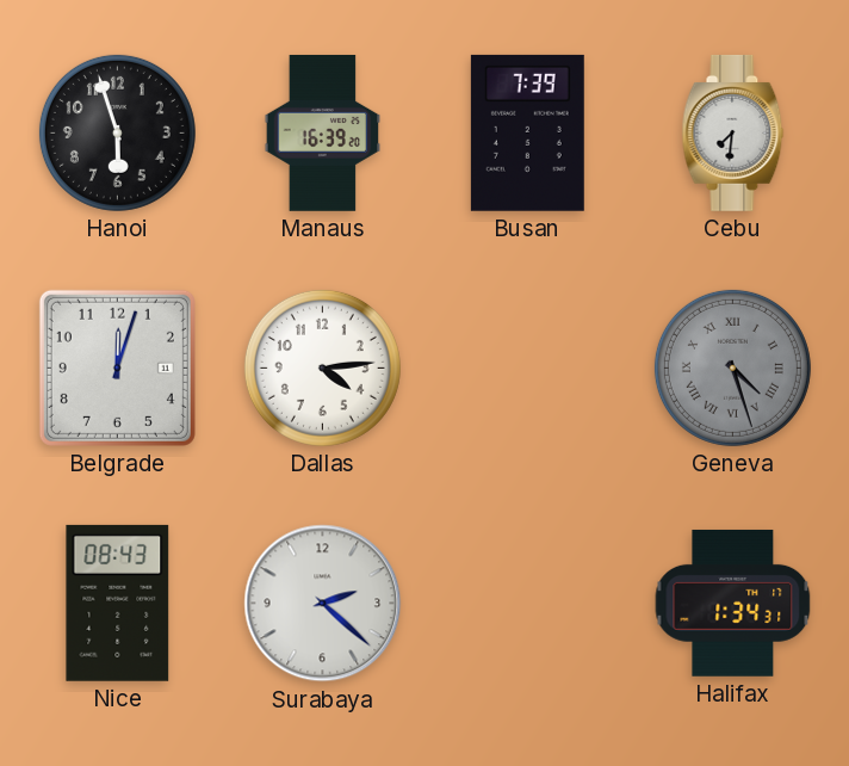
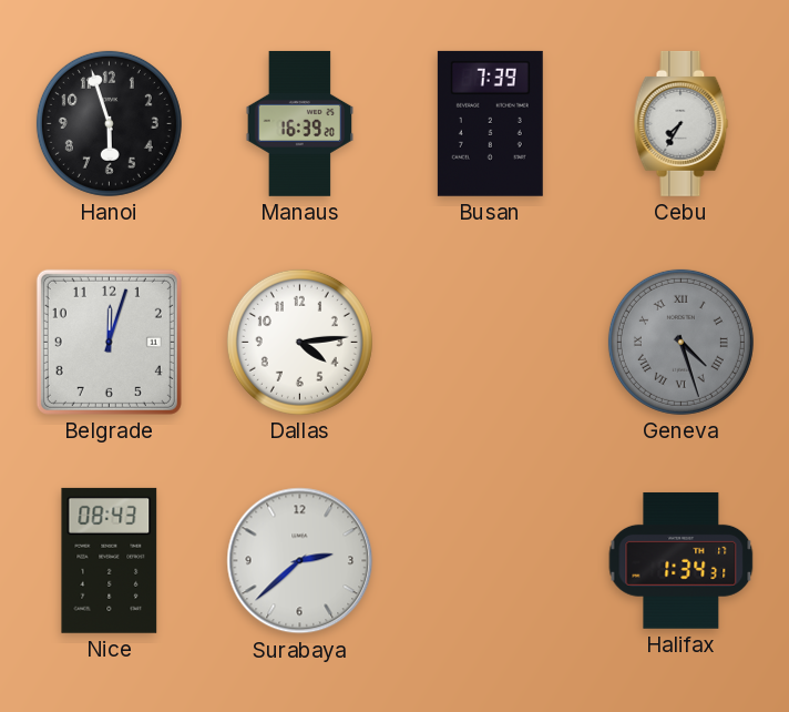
Cebu: 7:31 -> 7:35 (682, 123)
Surabaya: 2:22 -> 2:38 (300, 561)
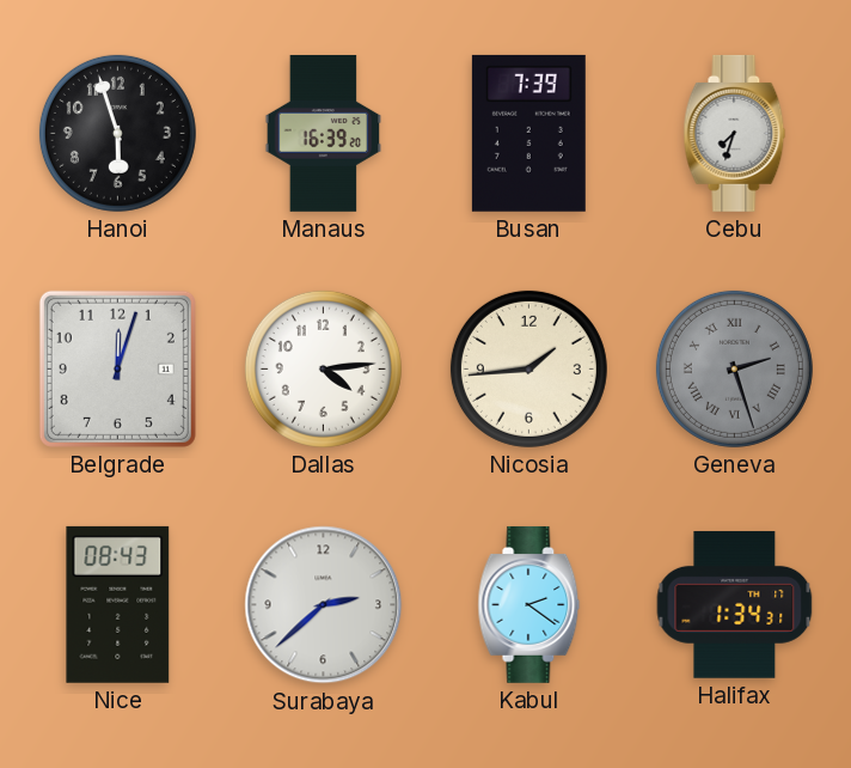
Cebu: 7:35 -> 7:33 (735, 133)
Nicosia: none -> 1:44 (528, 368)
Geneva: 4:27 -> 2:27 (734, 368)
Kabul: none -> 2:21 (529, 604)
